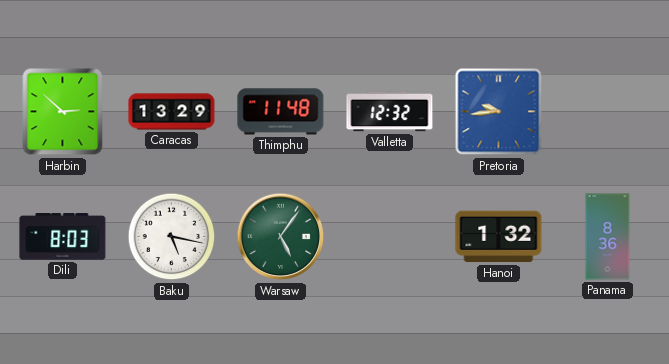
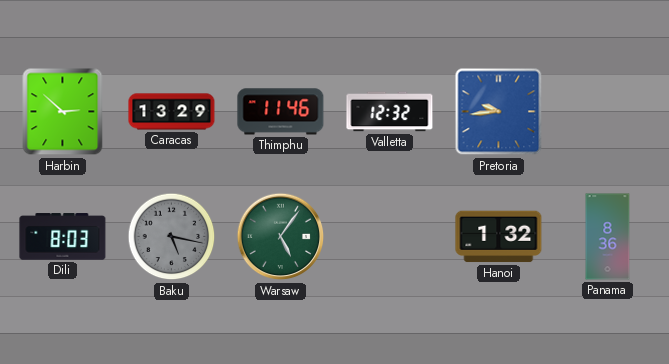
Thimphu: 11:48 -> 11:46 (281, 112)
Baku dial: white -> grey (172, 237)
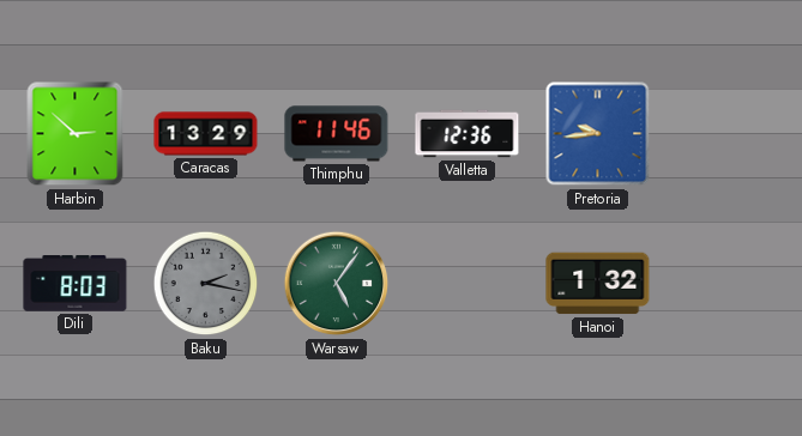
Valletta: 12:32 -> 12:36 (468, 134)
Baku: 5:17 -> 2:17 (206, 284)
Panama: 8:36 -> none (608, 237)
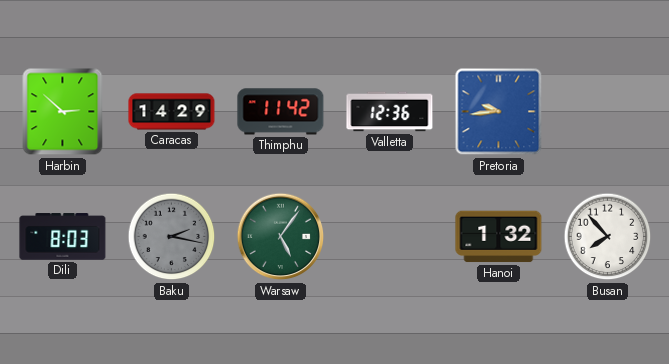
Caracas: 13:29 -> 14:29 (172, 112)
Thimphu: 11:46 -> 11:42 (281, 112)
Busan: none -> 7:53 (608, 237)
